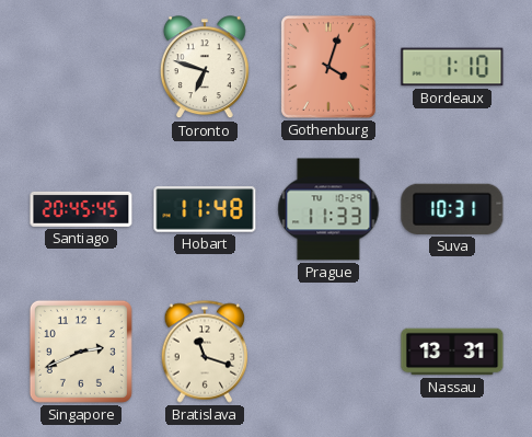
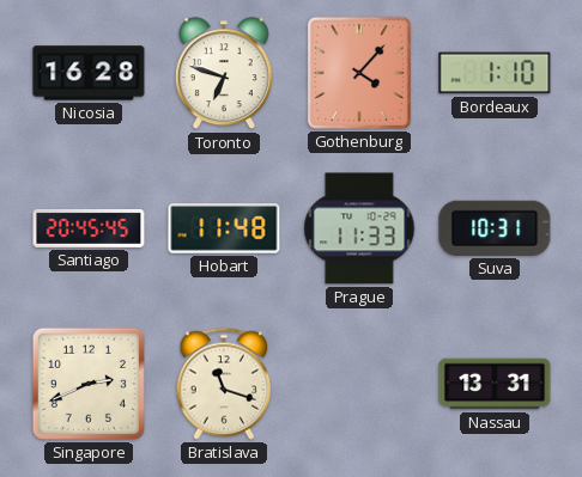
Nicosia: none -> 16:28 (89, 73)
Gothenburg: 4:03 -> 4:07 (359, 73)
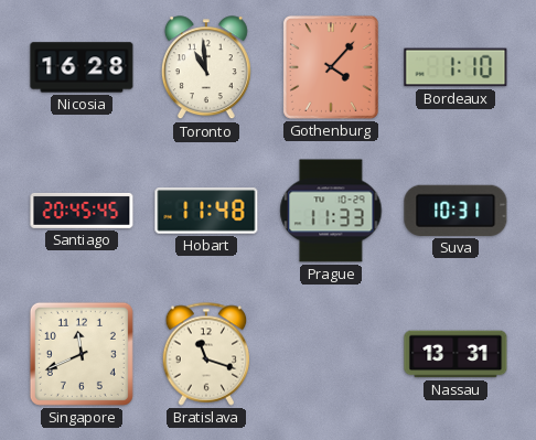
Toronto: 6:48 -> 10:59 (206, 68)
Singapore: 2:41 -> 11:41 (82, 354)
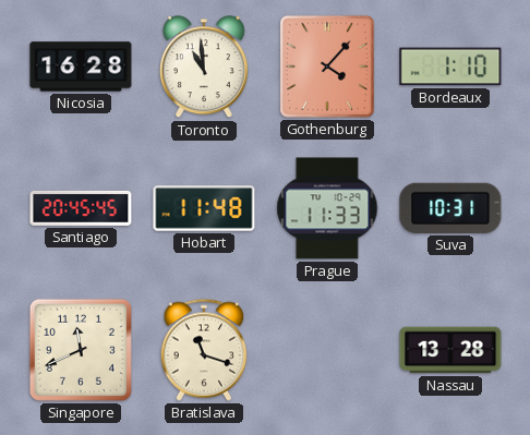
Nassau: 13:31 -> 13:28 (450, 350)
